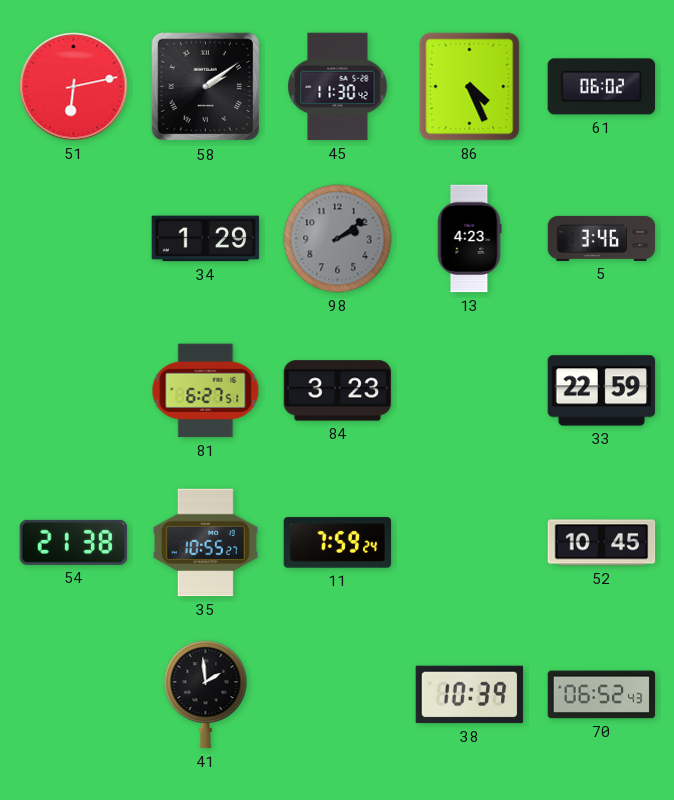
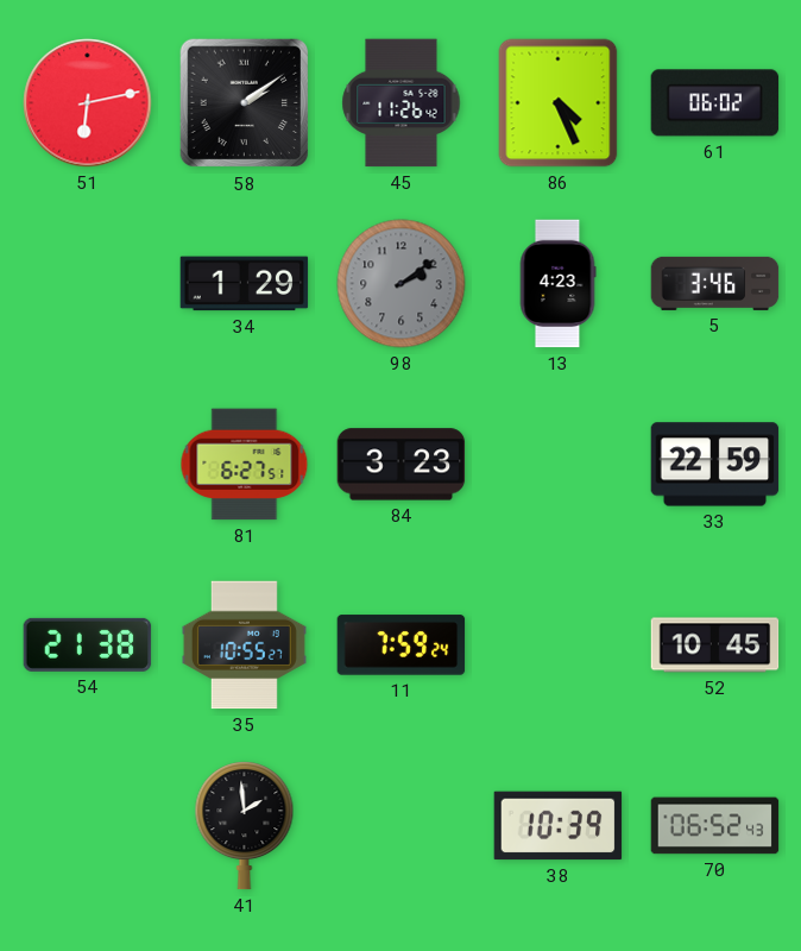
45: 11:30 -> 11:26 (402, 103)
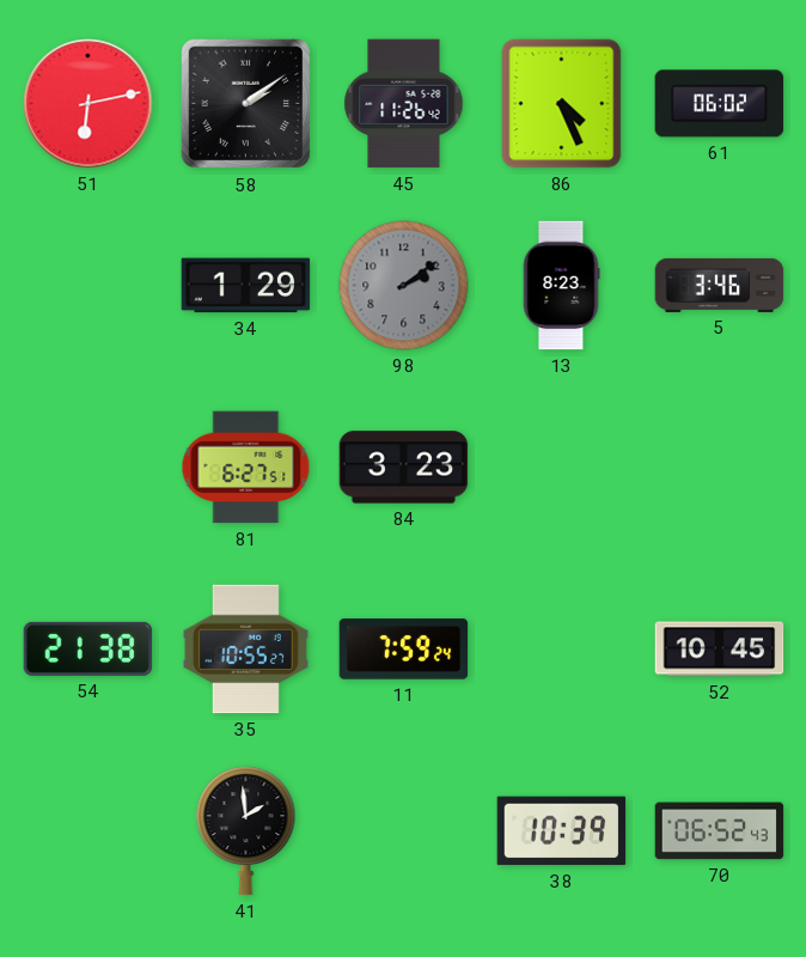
13: 4:23 -> 8:23 (561, 286)
33: 22:59 -> none (715, 465)
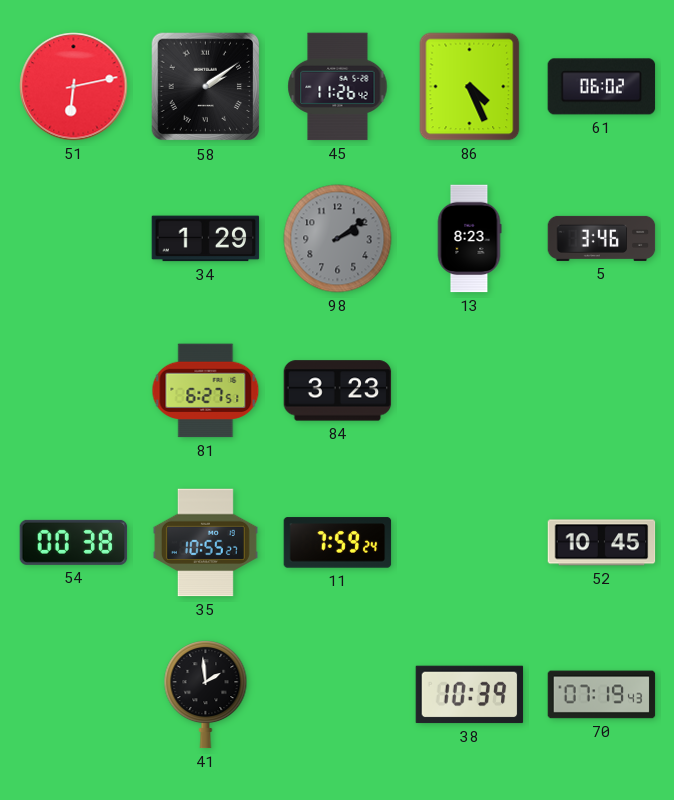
54: 21:38 -> 00:38 (74, 542)
70: 06:52 -> 07:19 (602, 695)
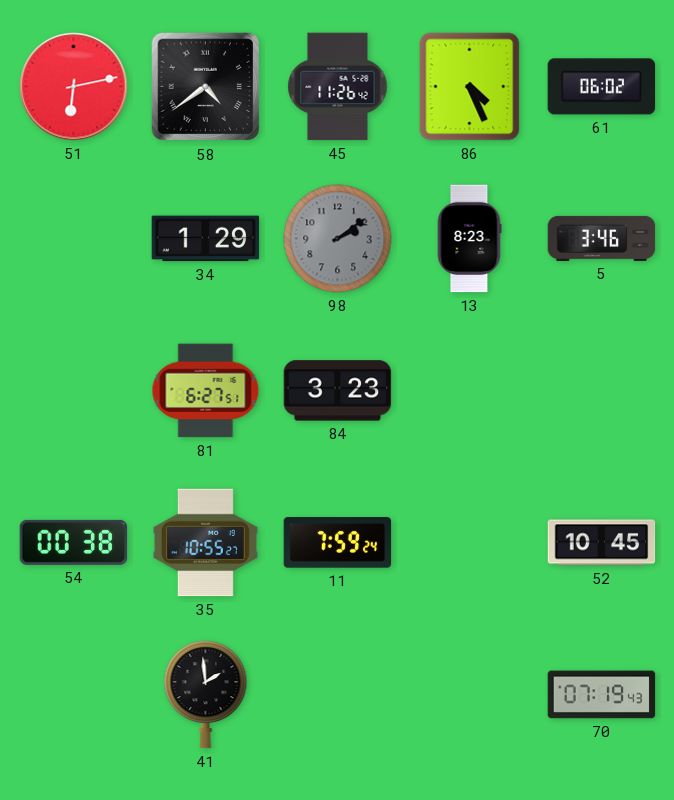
58: 2:09 -> 4:39 (206, 87)
38: 10:39 -> none (470, 695)
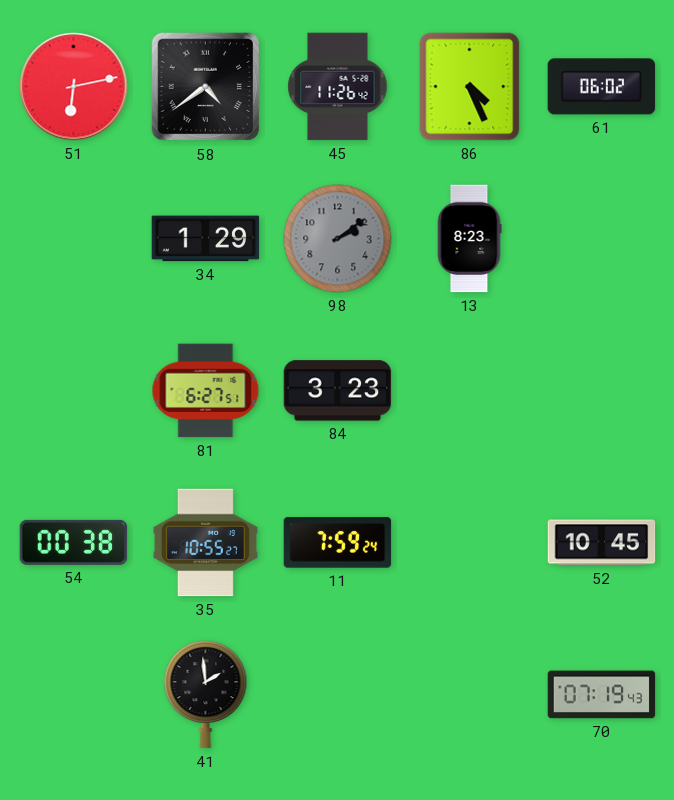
5: 3:46 -> none (602, 238)
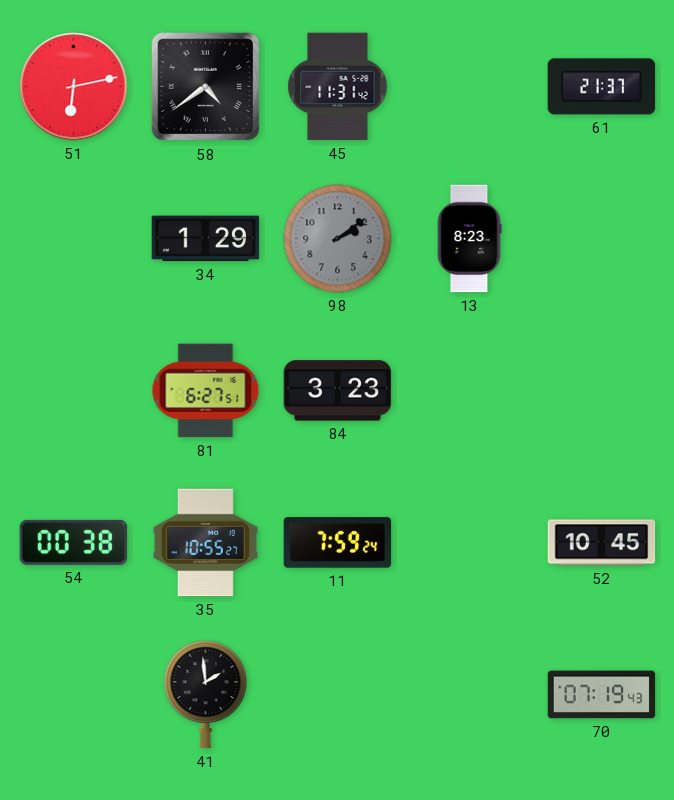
45: 11:26 -> 11:31 (338, 87)
86: 4:26 -> none (470, 87)
61: 06:02 -> 21:37 (602, 87)
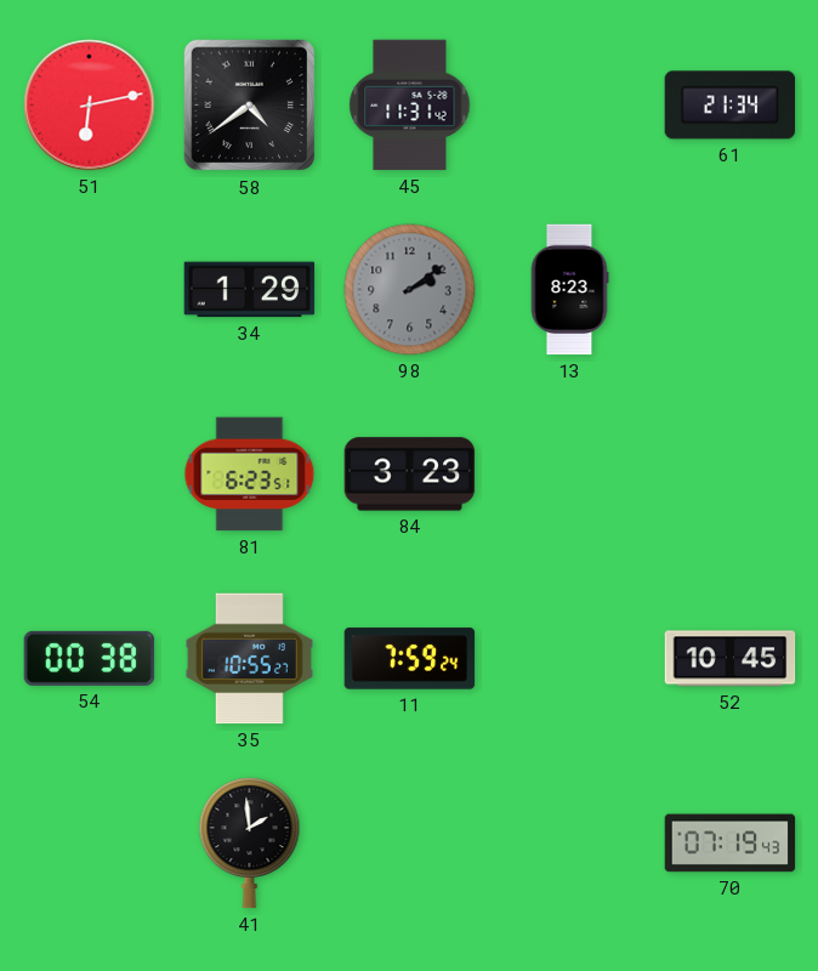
61: 21:37 -> 21:34 (731, 106)
81: 6:27 -> 6:23 (250, 475)
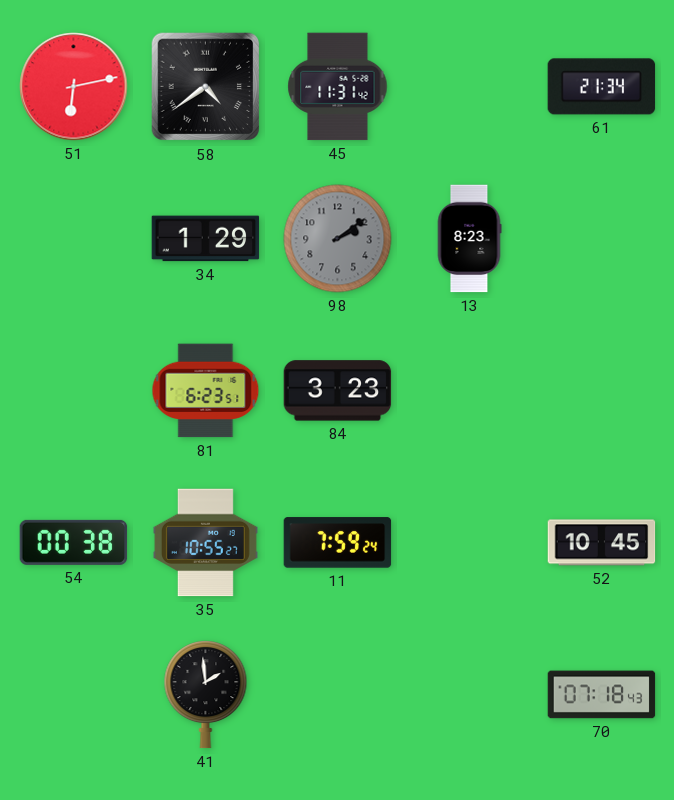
70: 07:19 -> 07:18 (602, 695)
